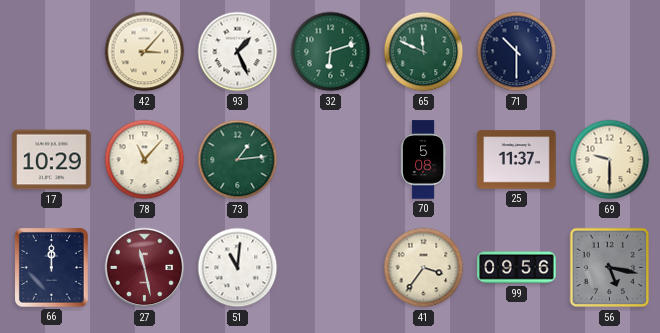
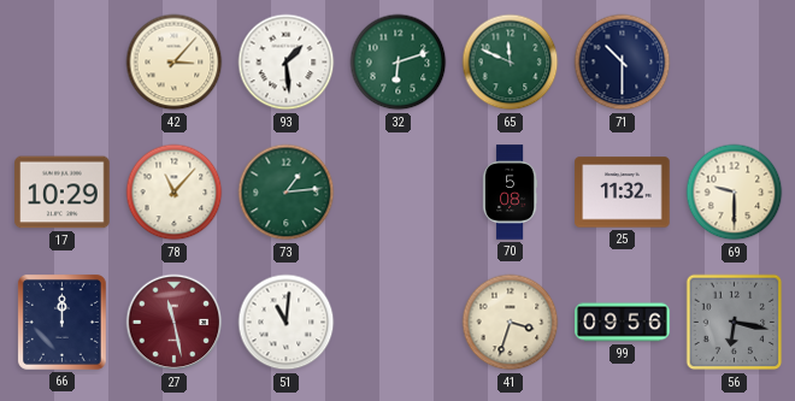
93: 1:26 -> 1:29 (287, 63)
25: 11:37 -> 11:32 (623, 193)
41: 3:36 -> 3:33 (511, 323)
56: 5:17 -> 6:17 (735, 323)
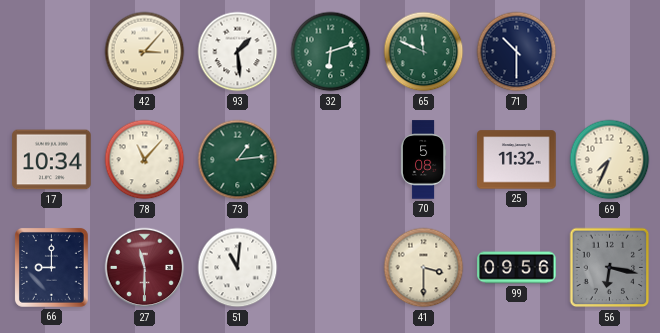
17: 10:29 -> 10:34 (52, 160)
69: 9:30 -> 7:34 (610, 160)
66: 12:00 -> 9:00 (51, 267)
27: 11:28 -> 11:30 (145, 268)
41: 3:33 -> 3:30 (424, 268)
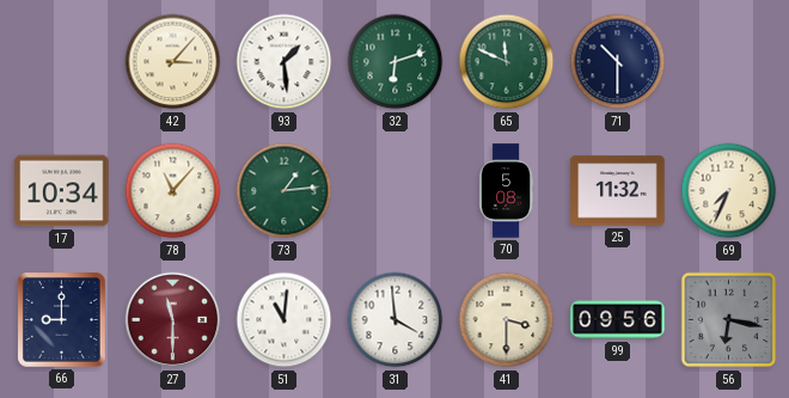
31: none -> 3:59 (396, 320)
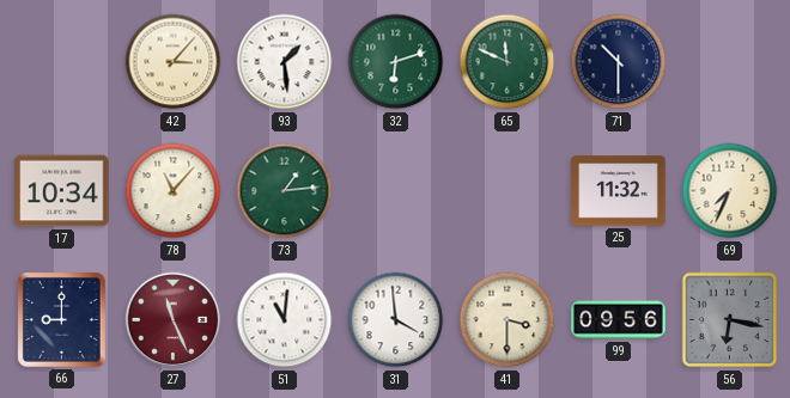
70: 5:08 -> none (506, 191)
27: 11:30 -> 11:26 (174, 320)
